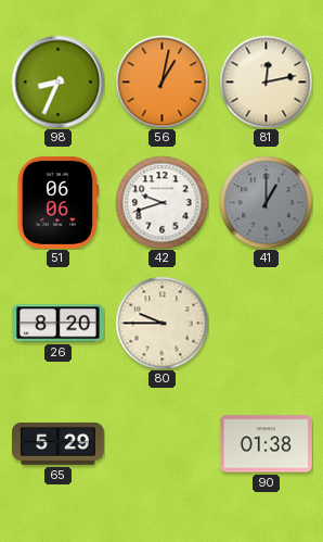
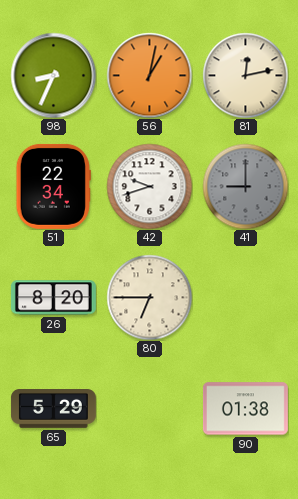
51: 06:06 -> 22:34 (53, 186)
41: 1:00 -> 9:00 (245, 186)
80: 9:45 -> 6:45 (149, 297)
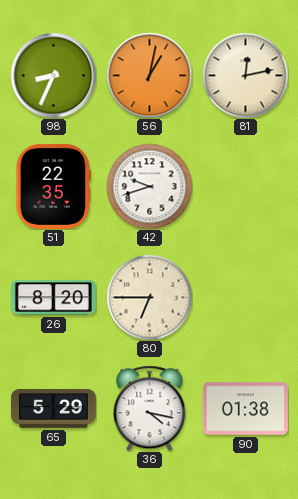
51: 22:34 -> 22:35 (53, 186)
41: 9:00 -> none (245, 186)
36: none -> 4:17 (150, 408)
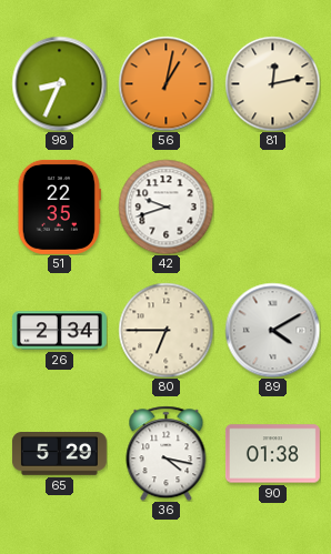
26: 8:20 -> 2:34 (59, 331)
89: none -> 4:10 (272, 330)
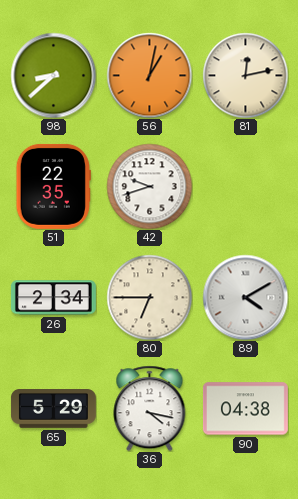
98: 8:34 -> 8:38 (53, 75)
90: 01:38 -> 04:38 (245, 409)
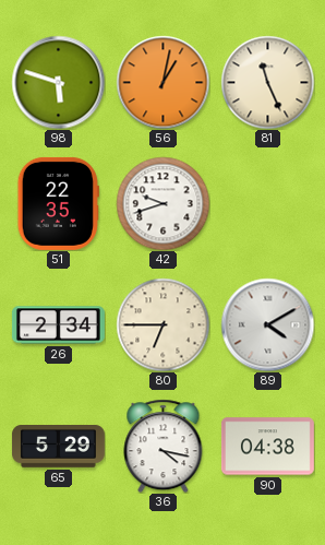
98: 8:38 -> 5:48 (58, 82)
81: 12:13 -> 11:26 (267, 82)
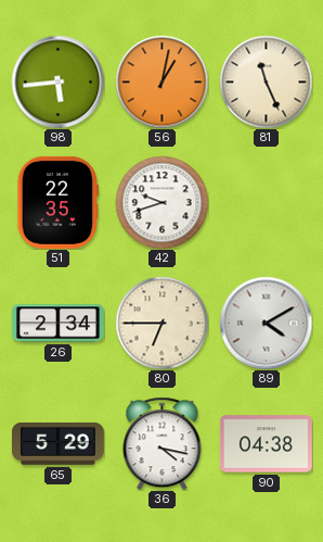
98: 5:48 -> 5:44 (57, 81)
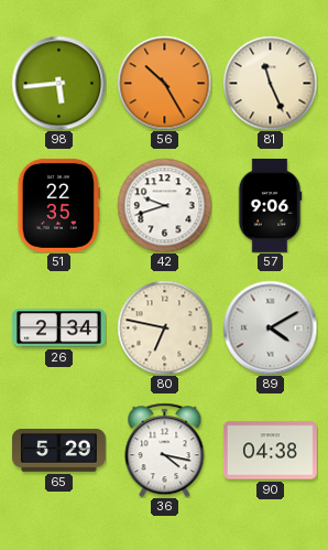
56: 1:02 -> 10:25 (164, 83)
57: none -> 9:06 (270, 205)
80: 6:45 -> 6:47 (164, 327)
